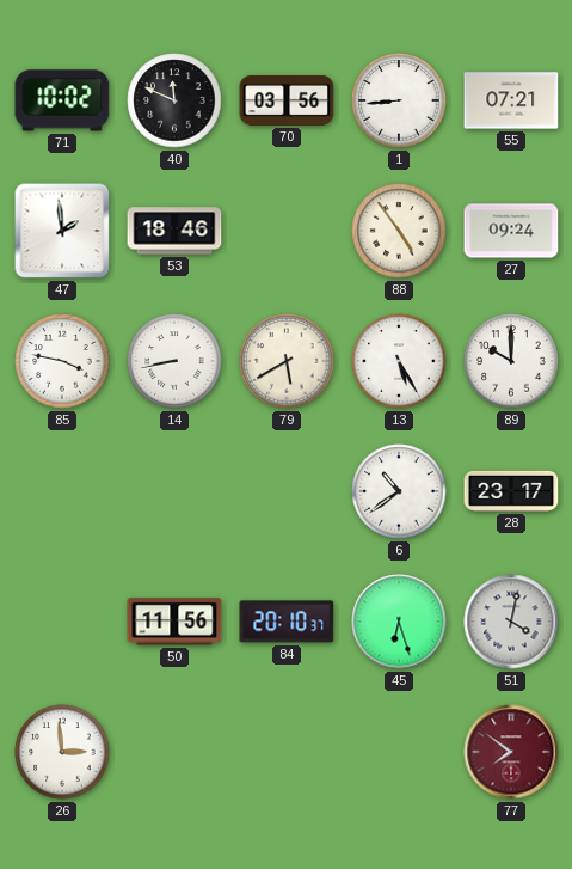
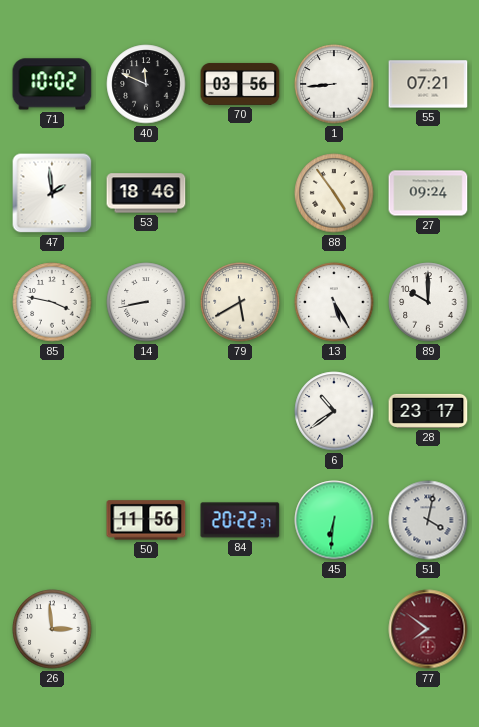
84: 20:10 -> 20:22 (240, 520)
45: 6:27 -> 6:31 (334, 520)
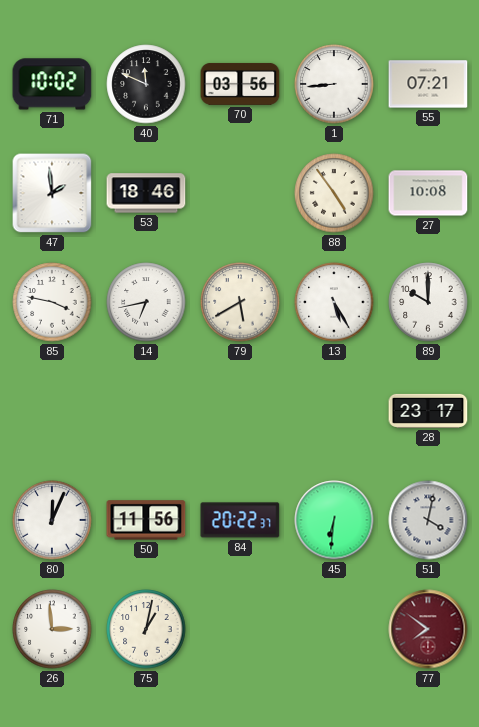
27: 09:24 -> 10:08 (428, 193)
14: 8:43 -> 6:43 (146, 302)
6: 10:39 -> none (334, 411)
80: none -> 12:04 (52, 520)
75: none -> 1:02 (146, 629)
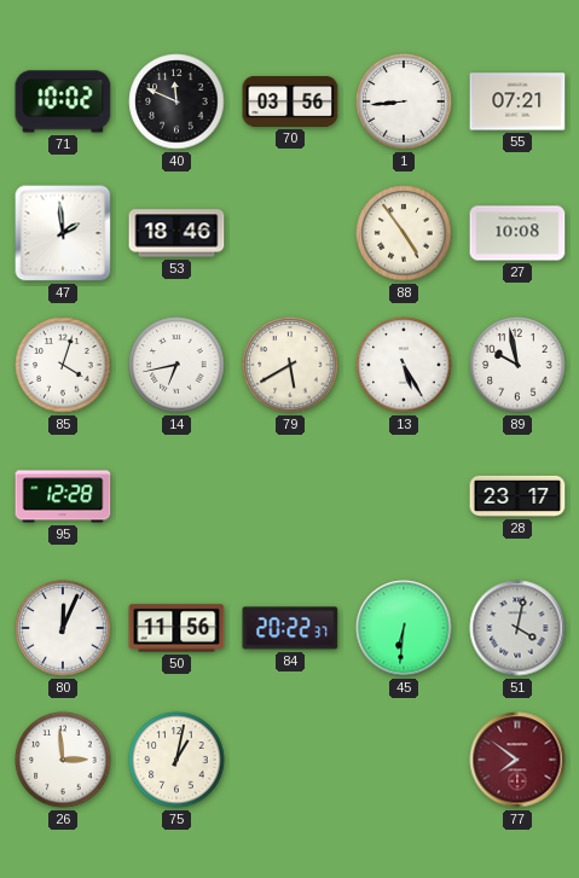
85: 3:47 -> 4:03 (63, 365)
89: 10:00 -> 9:58 (517, 365)
95: none -> 12:28 (63, 496)
